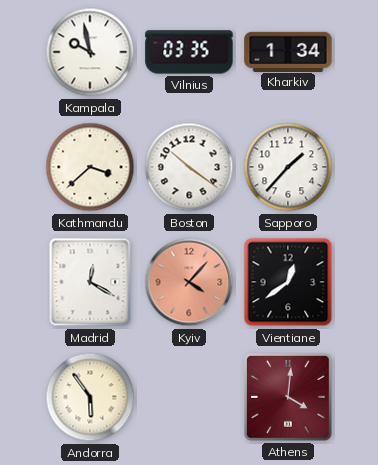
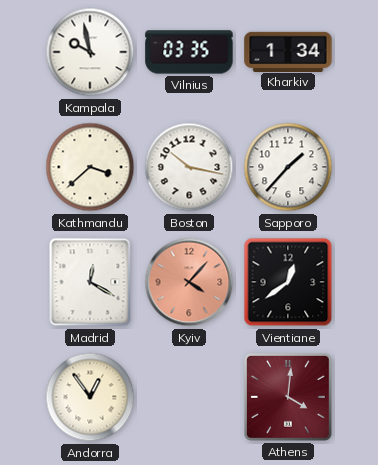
Boston: 10:21 -> 10:17 (189, 167)
Andorra: 5:54 -> 12:54 (90, 397)
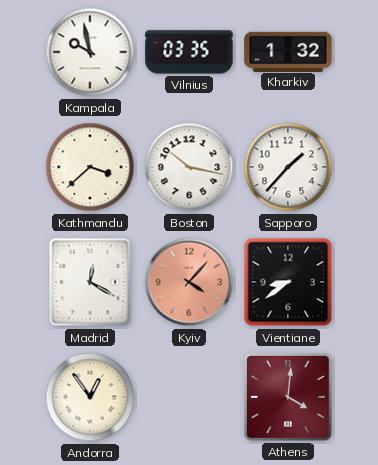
Kharkiv: 1:34 -> 1:32 (288, 51)
Vientiane: 12:39 -> 8:39 (288, 282)
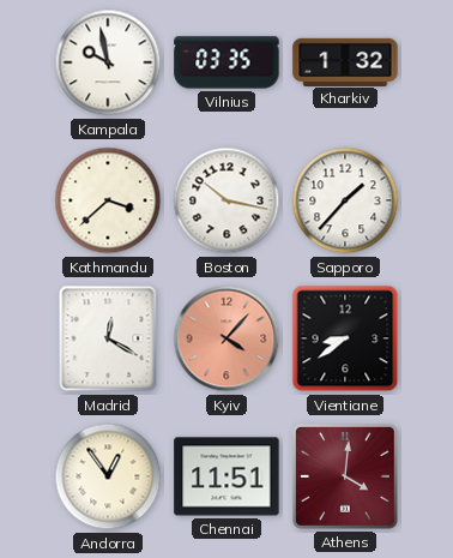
Chennai: none -> 11:51 (226, 476)
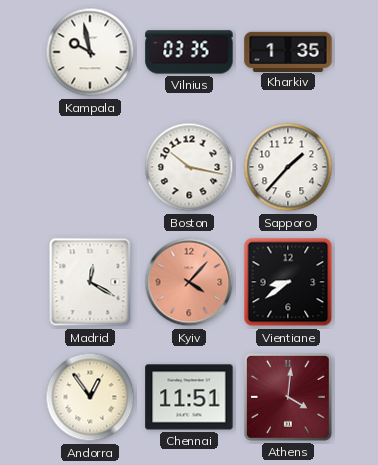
Kharkiv: 1:32 -> 1:35 (288, 51)
Kathmandu: 3:38 -> none (108, 200)
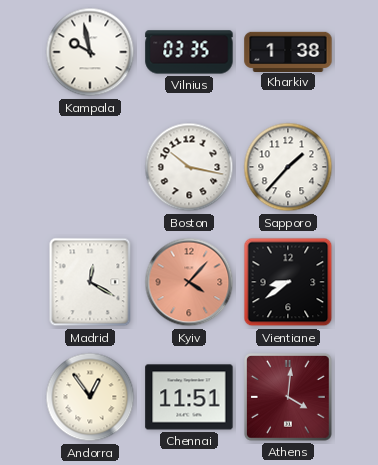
Kharkiv: 1:35 -> 1:38 (288, 51)
